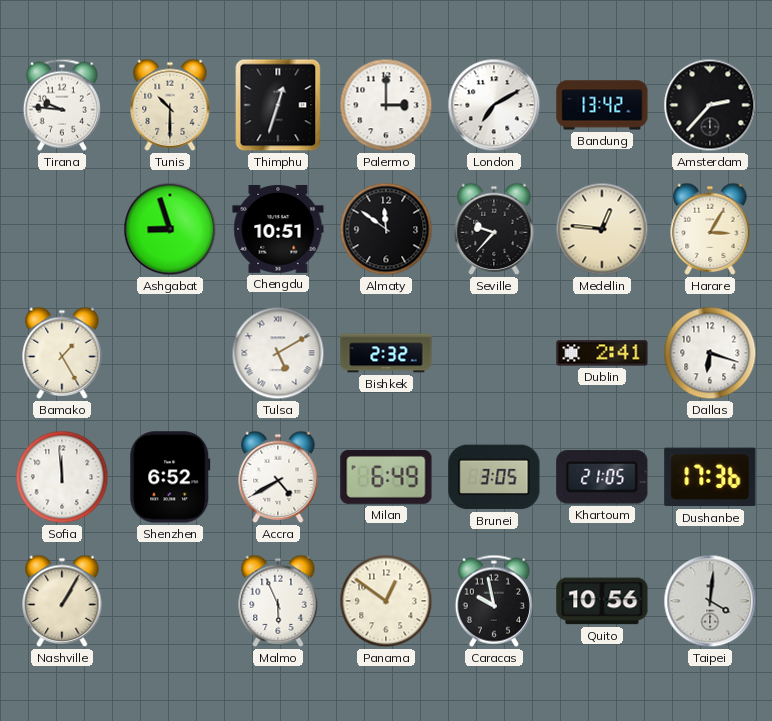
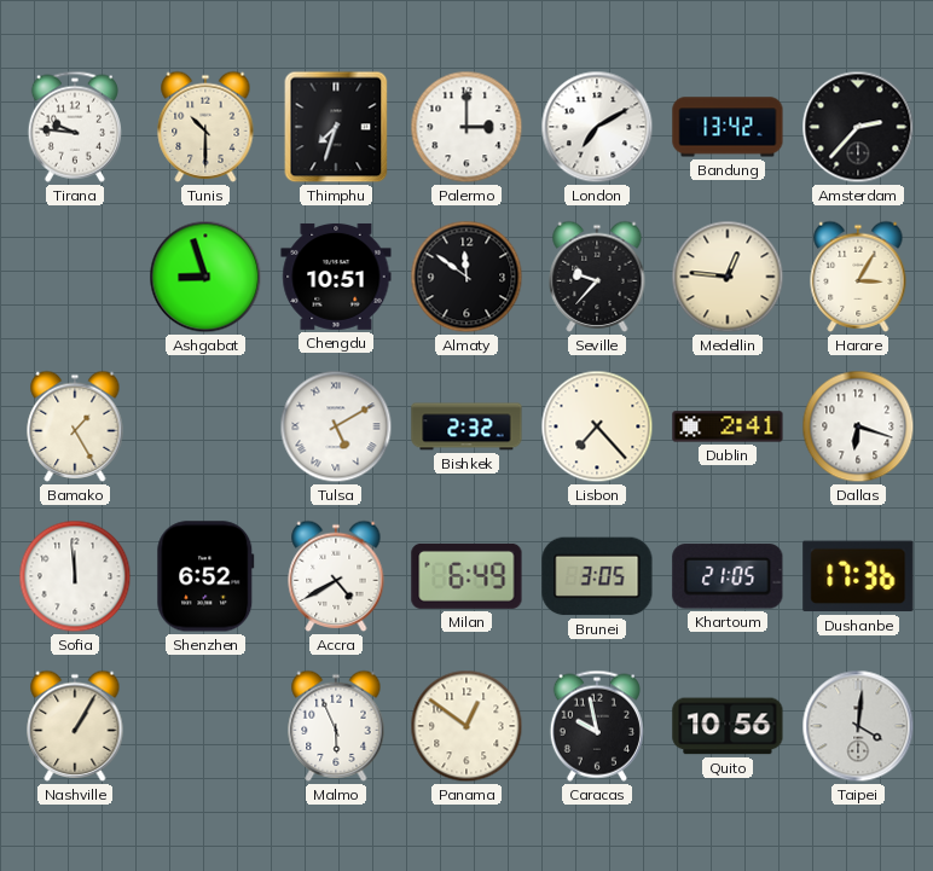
Thimphu: 12:33 -> 7:33 (336, 127)
Lisbon: none -> 7:23 (597, 426)
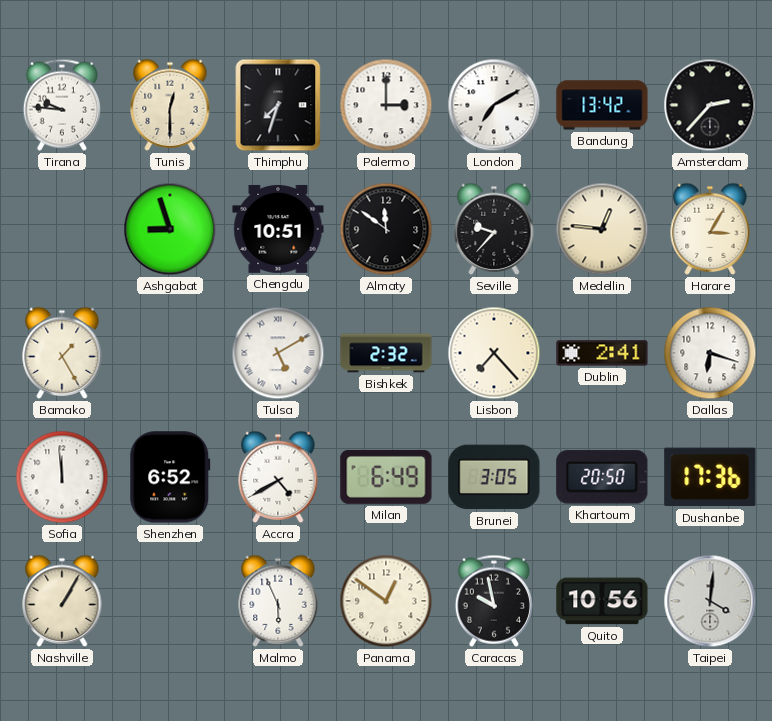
Tunis: 10:30 -> 12:30 (170, 105)
Khartoum: 21:05 -> 20:50 (602, 477)
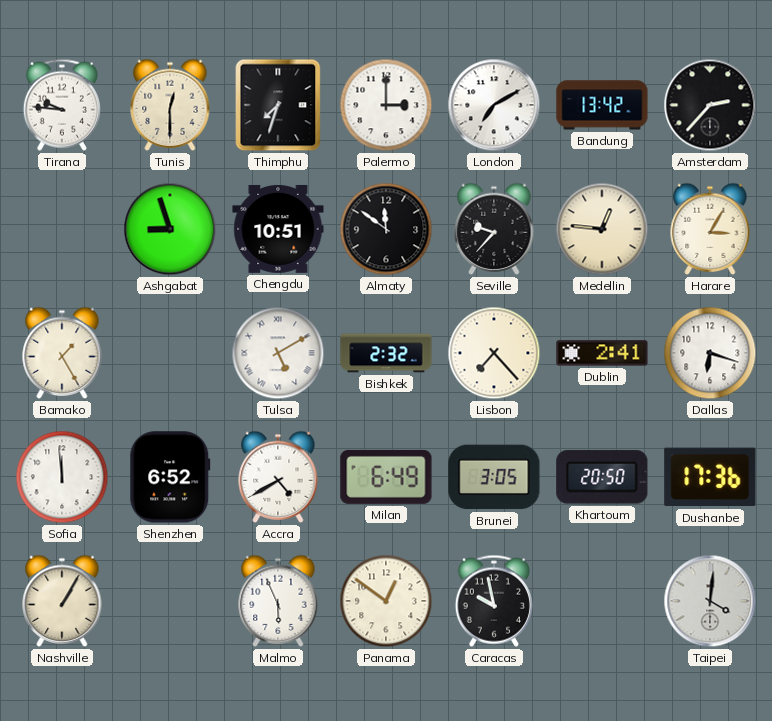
Quito: 10:56 -> none (602, 601)
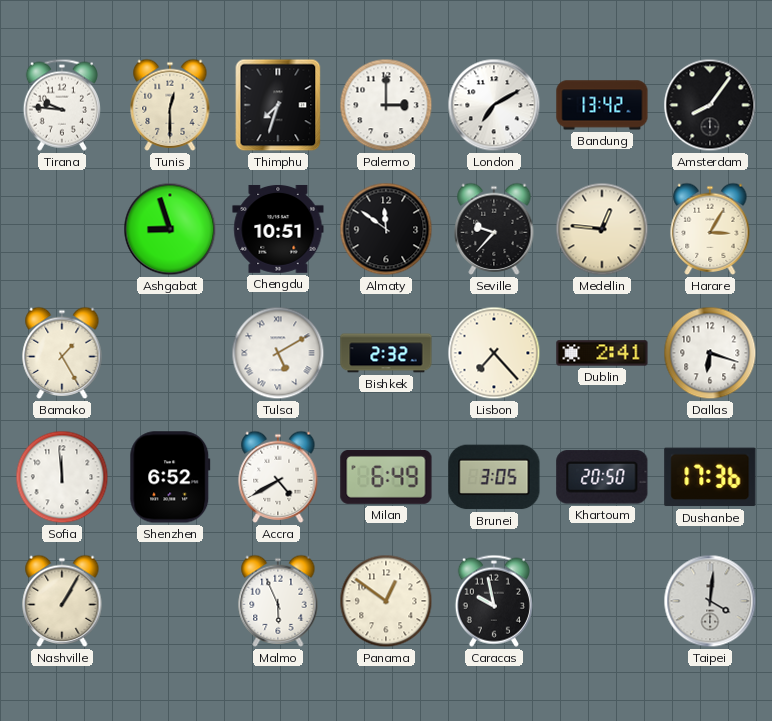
Amsterdam: 2:37 -> 8:06 (710, 105)
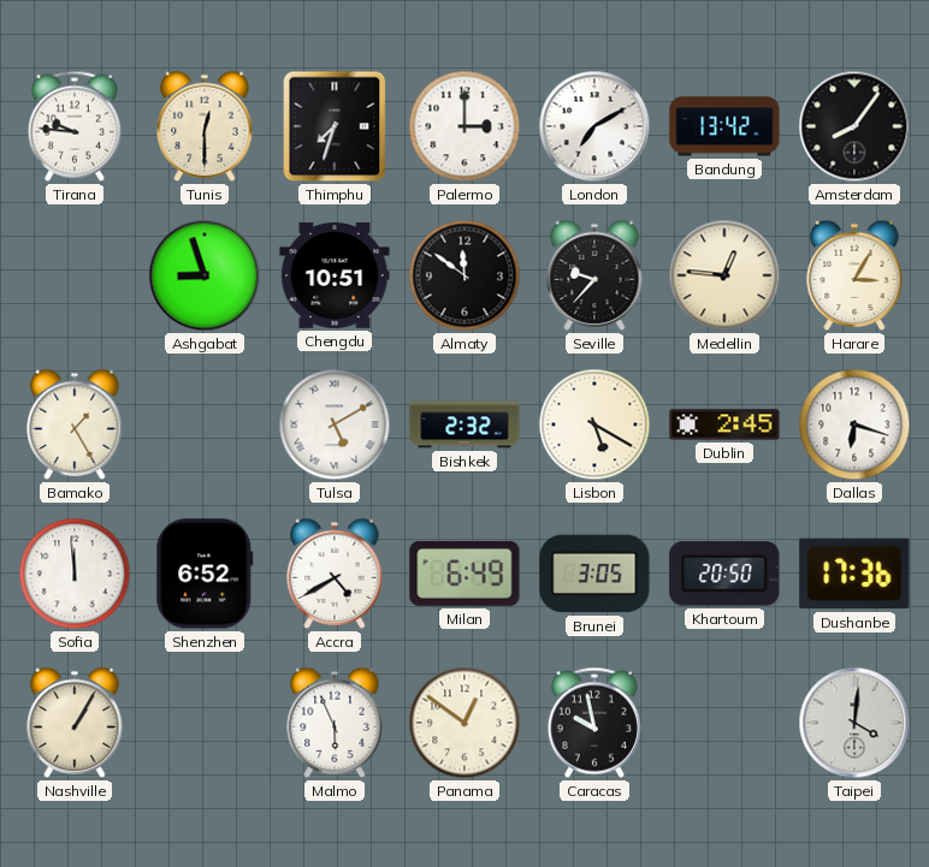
Lisbon: 7:23 -> 5:20 (594, 424)
Dublin: 2:41 -> 2:45 (724, 424)
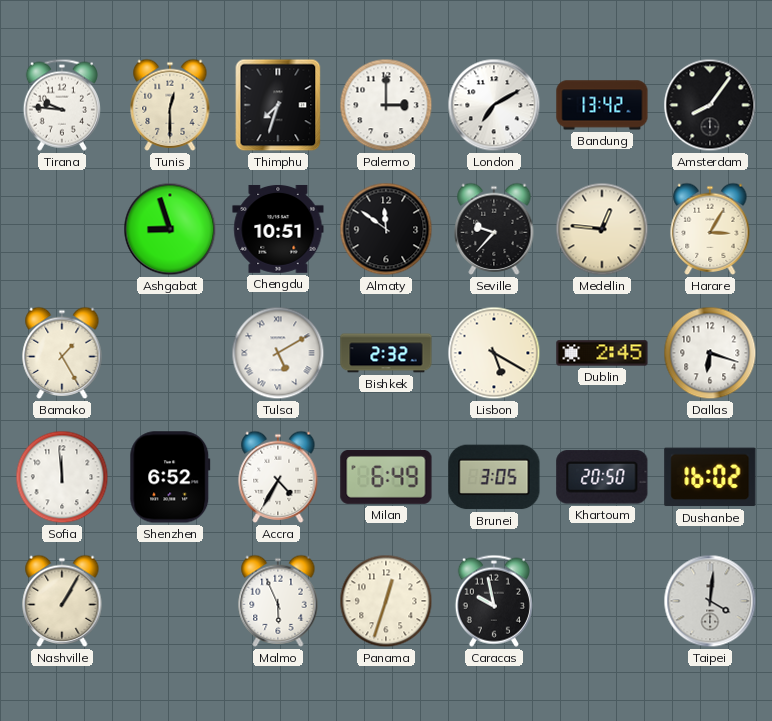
Accra: 4:40 -> 4:35 (278, 477)
Dushanbe: 17:36 -> 16:02 (710, 477)
Panama: 12:51 -> 12:33 (386, 601)
